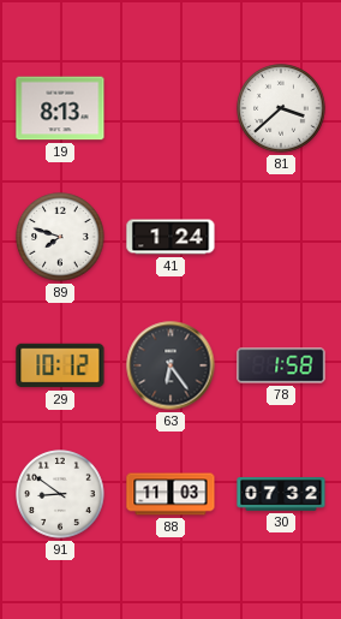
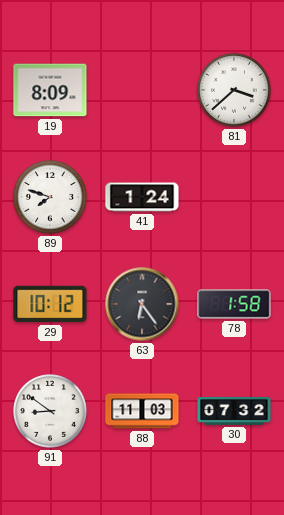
19: 8:13 -> 8:09 (50, 90)
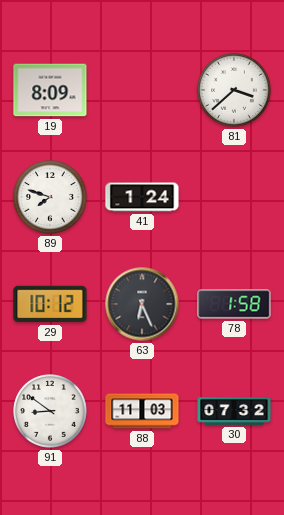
63: 6:24 -> 6:26 (142, 304)
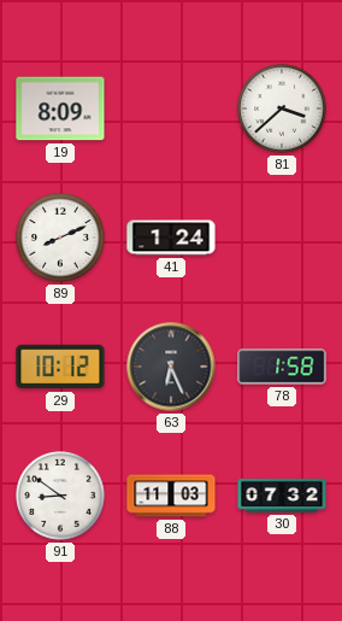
89: 7:48 -> 8:11 (60, 238)
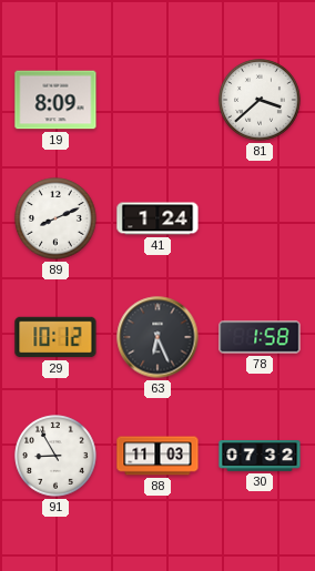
91: 8:51 -> 8:55 (55, 456)
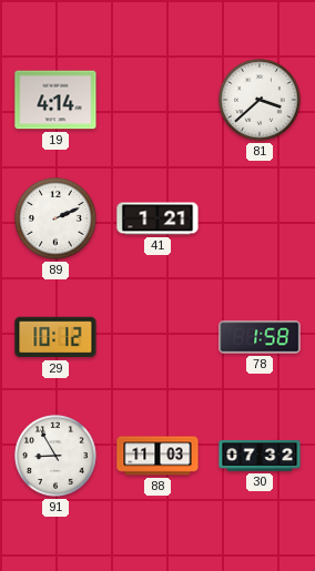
19: 8:09 -> 4:14 (55, 100)
89: 8:11 -> 2:11 (55, 218)
41: 1:24 -> 1:21 (157, 218)
63: 6:26 -> none (157, 337)
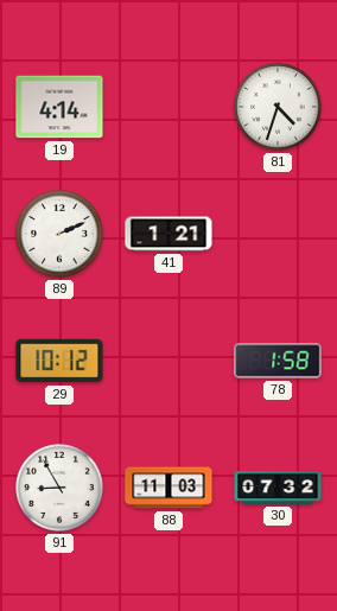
81: 3:38 -> 4:33 (278, 107)
